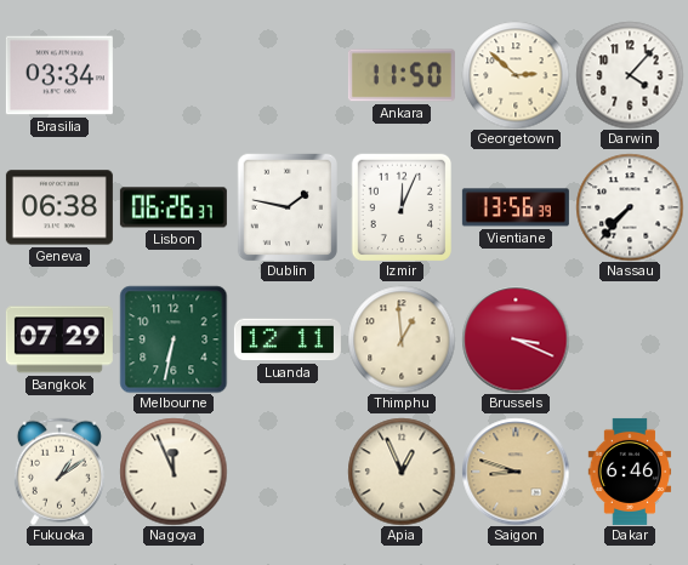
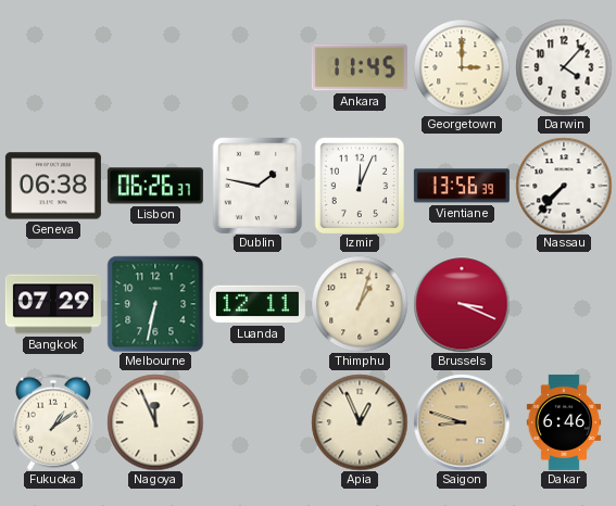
Brasilia: 03:34 -> none (59, 75)
Ankara: 11:50 -> 11:45 (360, 67)
Georgetown: 2:52 -> 3:00 (462, 67)
Thimphu: 12:59 -> 1:03 (360, 304)
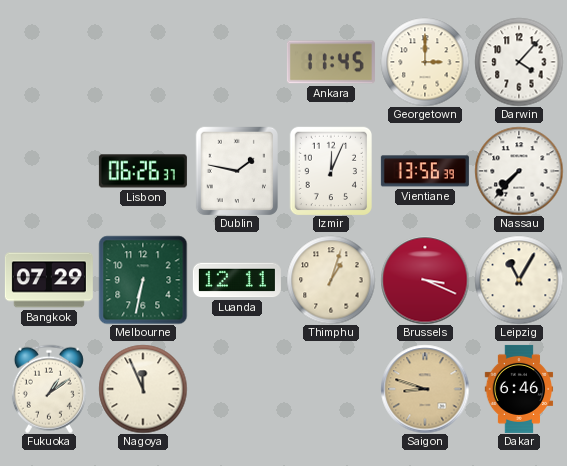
Geneva: 06:38 -> none (53, 186)
Leipzig: none -> 11:05 (519, 280)
Apia: 12:56 -> none (360, 422)
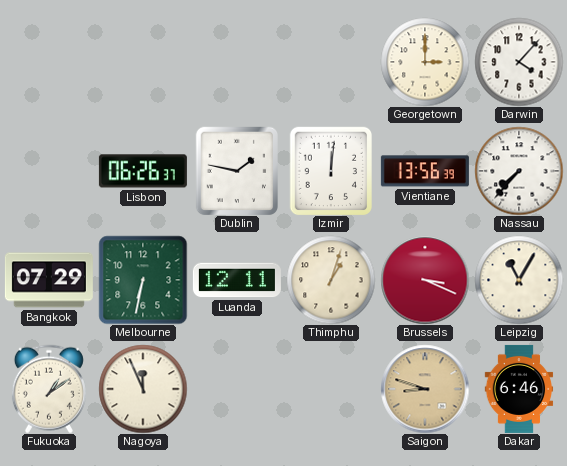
Ankara: 11:45 -> none (331, 62)
Izmir: 12:04 -> 12:01 (330, 171)
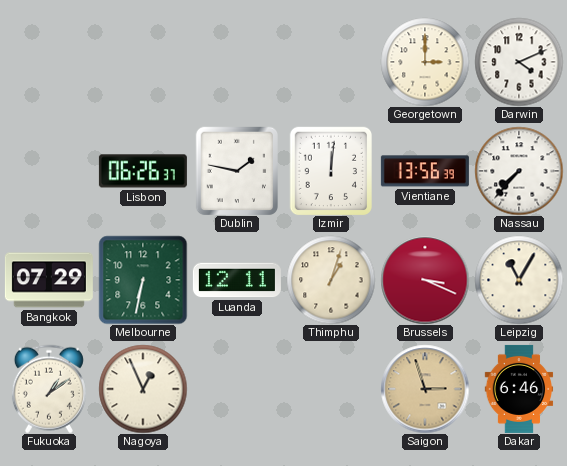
Darwin: 4:07 -> 4:11 (519, 62)
Nagoya: 11:56 -> 12:56 (143, 389)
Saigon: 8:48 -> 2:57 (425, 389)
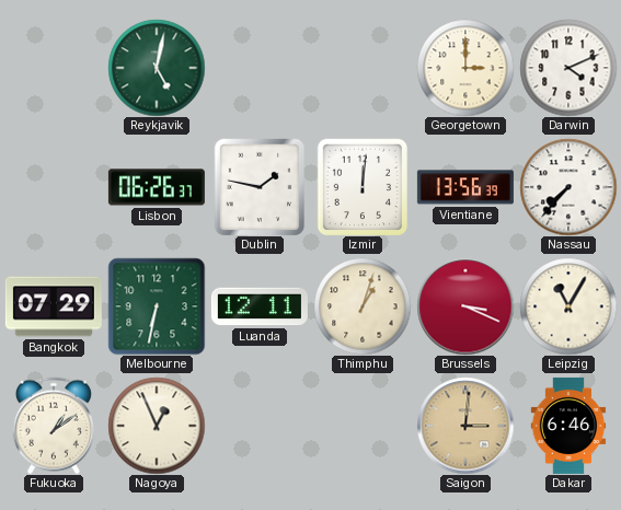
Reykjavik: none -> 5:02 (157, 68)
Saigon: 2:57 -> 3:01 (465, 426)
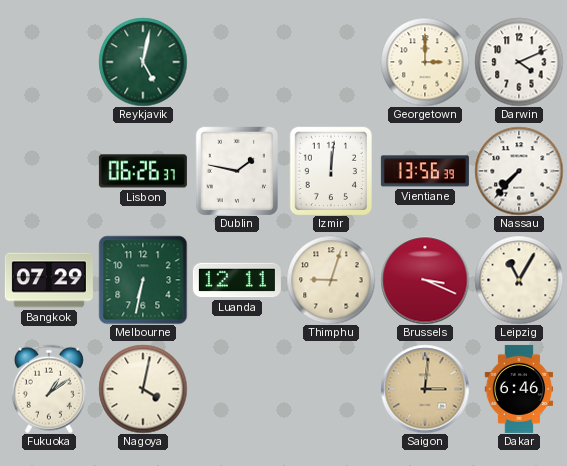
Thimphu: 1:03 -> 9:03 (331, 280)
Nagoya: 12:56 -> 4:02 (143, 389)
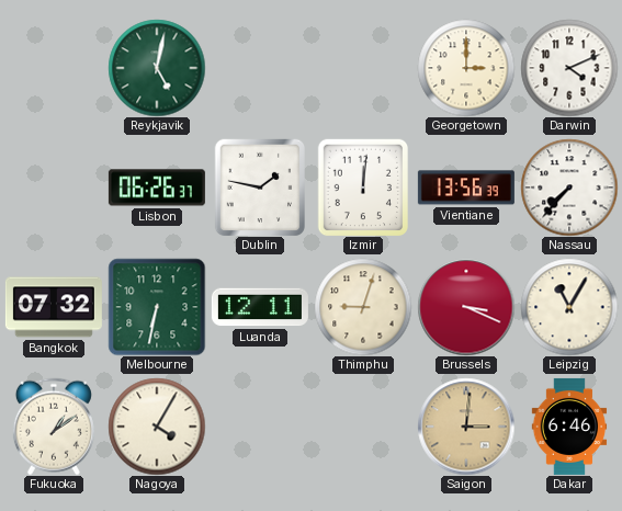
Bangkok: 07:29 -> 07:32 (54, 307)
Nagoya: 4:02 -> 4:05 (157, 427)
